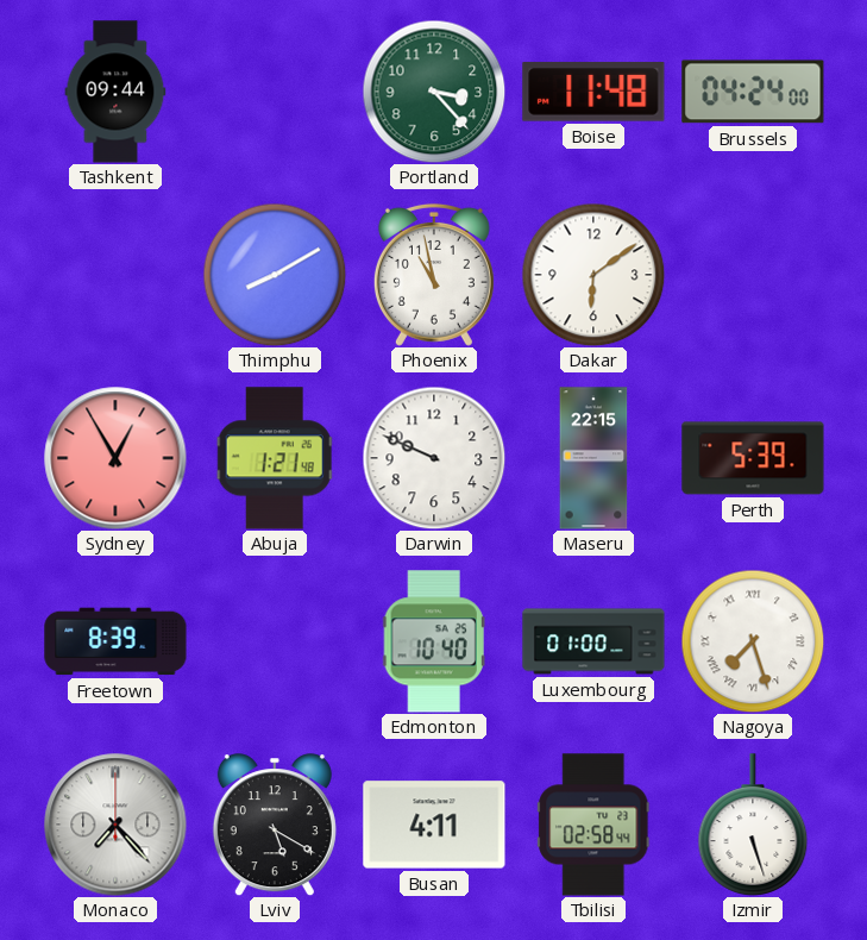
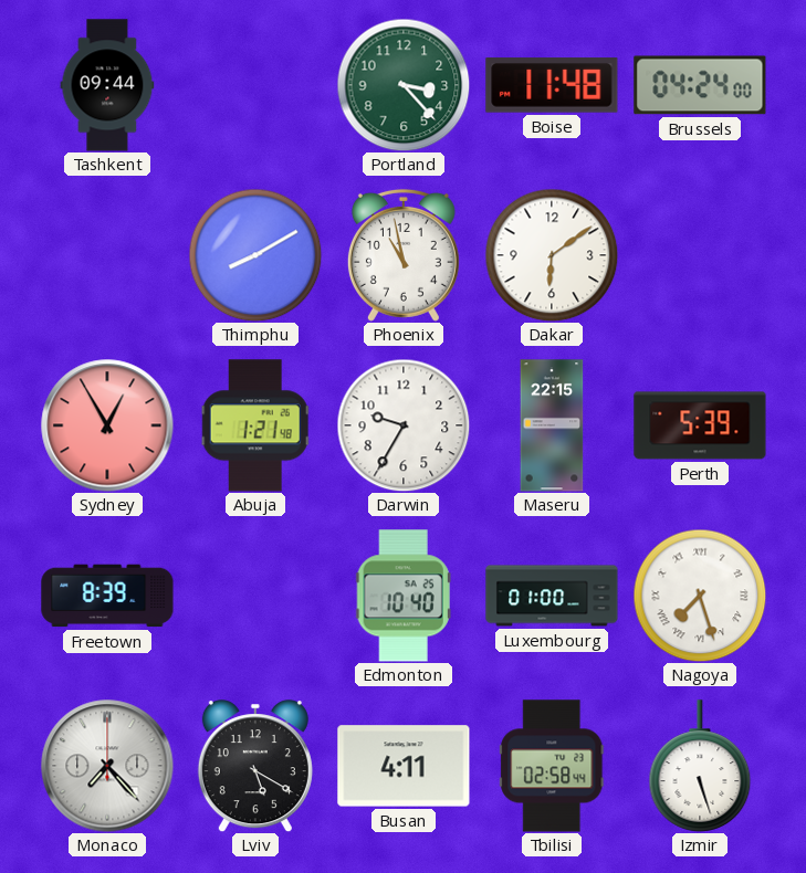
Darwin: 9:49 -> 9:35 (404, 425)
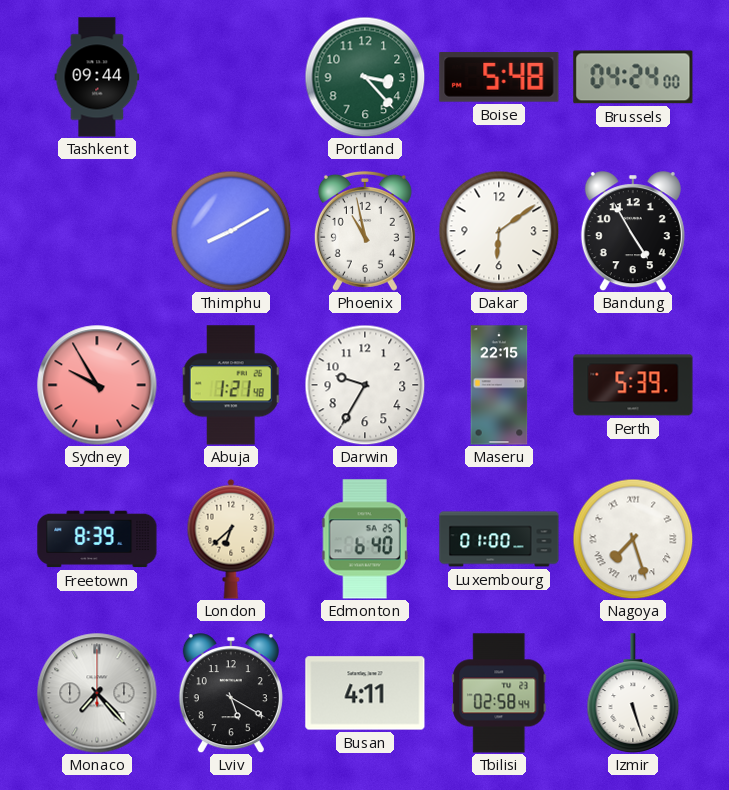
Boise: 11:48 -> 5:48 (499, 77)
Bandung: none -> 4:55 (633, 231)
Sydney: 12:55 -> 9:55 (97, 385)
London: none -> 6:38 (231, 539)
Edmonton: 10:40 -> 6:40 (365, 539)
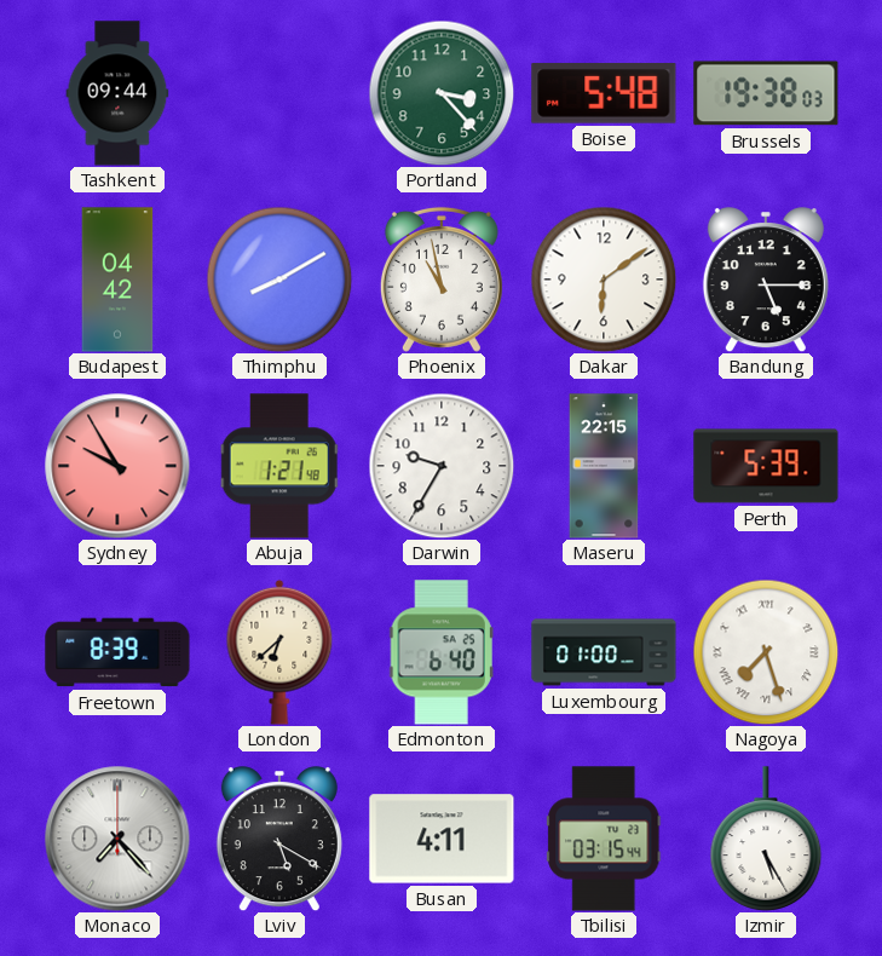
Brussels: 04:24 -> 19:38 (766, 93)
Budapest: none -> 04:42 (117, 280)
Bandung: 4:55 -> 5:15 (766, 280)
Tbilisi: 02:58 -> 03:15 (604, 839)
Izmir: 5:27 -> 5:25 (766, 839)
